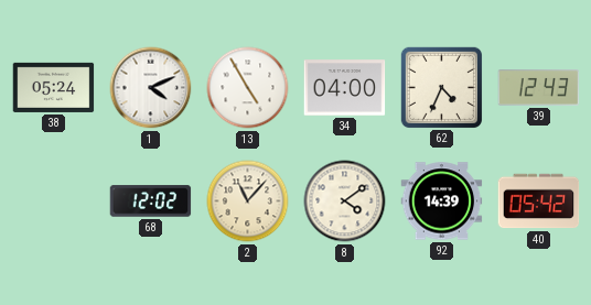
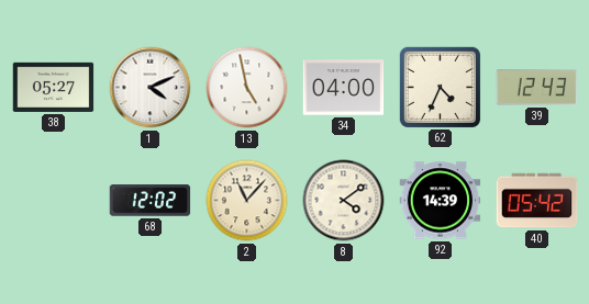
38: 05:24 -> 05:27 (54, 87)
13: 4:55 -> 4:58 (247, 88)
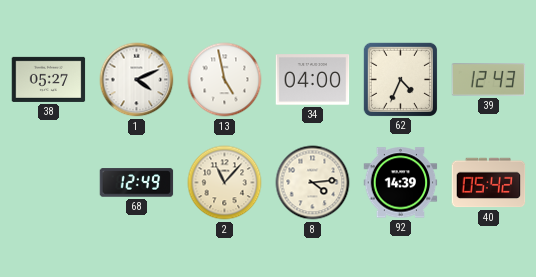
68: 12:02 -> 12:49 (137, 183)
8: 4:09 -> 4:14 (313, 183)
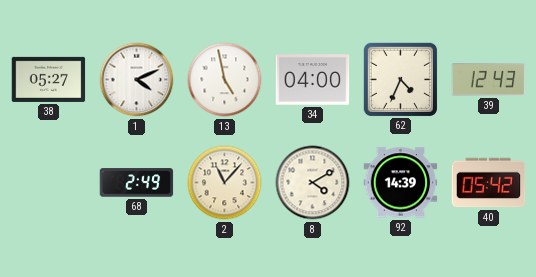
68: 12:49 -> 2:49 (137, 183)
8: 4:14 -> 4:10 (313, 183)
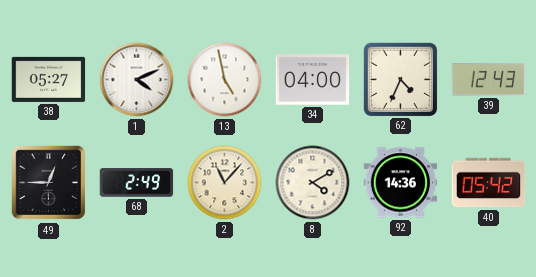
49: none -> 12:45 (49, 183)
92: 14:39 -> 14:36 (401, 183)
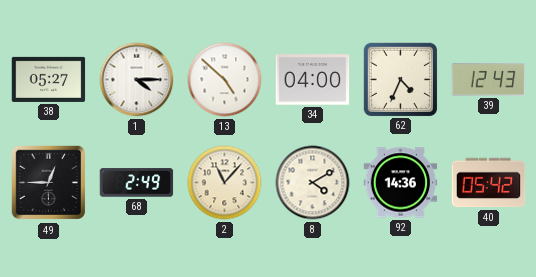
1: 4:11 -> 4:15 (137, 80)
13: 4:58 -> 4:52 (225, 80)
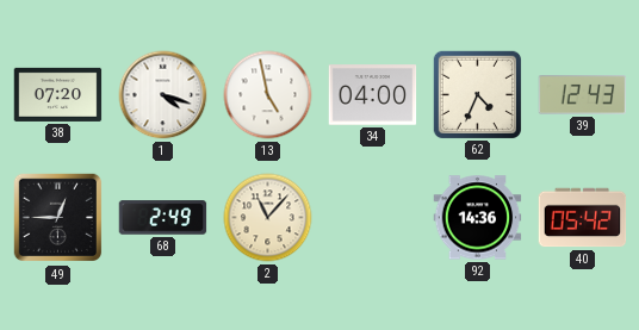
38: 05:27 -> 07:20 (58, 94)
1: 4:15 -> 4:18 (163, 95)
13: 4:52 -> 4:58 (268, 95)
8: 4:10 -> none (313, 183)
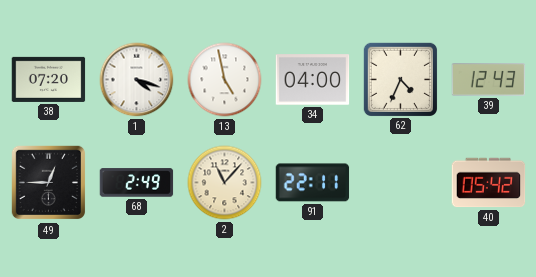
91: none -> 22:11 (313, 183)
92: 14:36 -> none (478, 218)
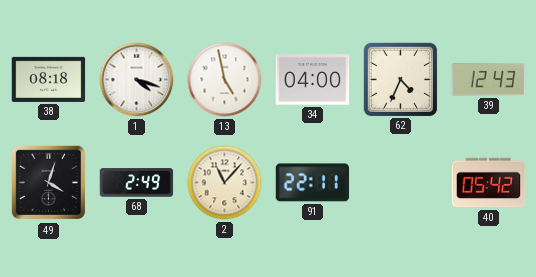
38: 07:20 -> 08:18 (49, 79)
49: 12:45 -> 4:03 (49, 183)
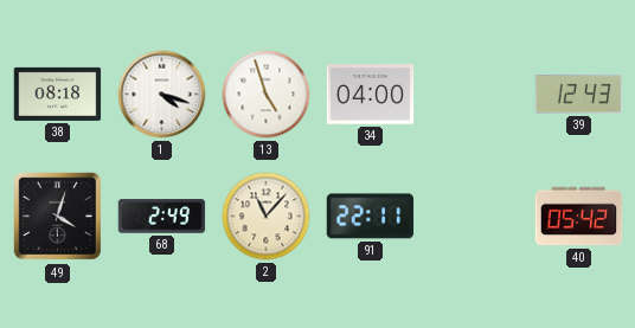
13: 4:58 -> 4:57 (267, 95)
62: 4:34 -> none (400, 79)
